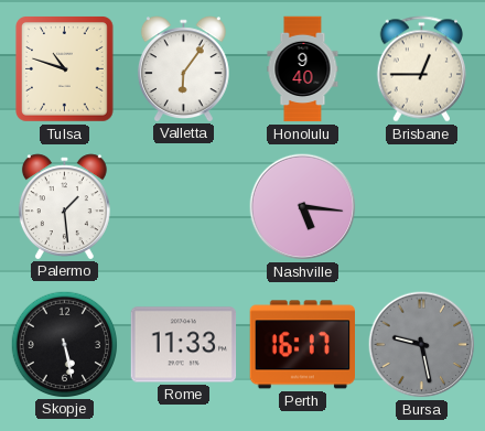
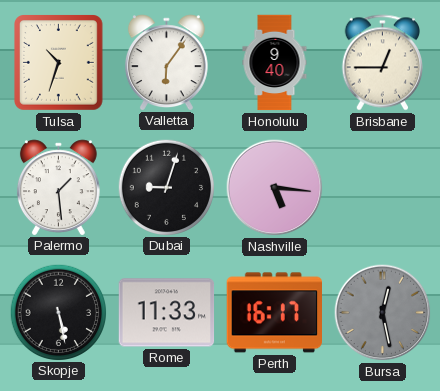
Tulsa: 10:48 -> 10:33 (59, 63)
Dubai: none -> 9:03 (166, 187)
Bursa: 9:28 -> 12:28 (383, 313)
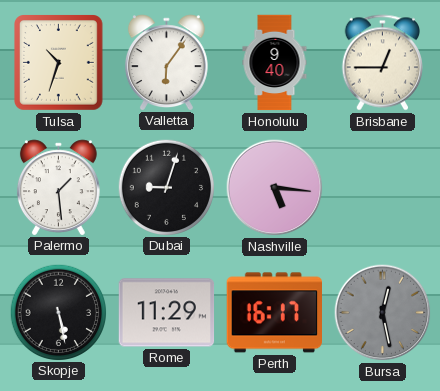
Rome: 11:33 -> 11:29 (167, 313)
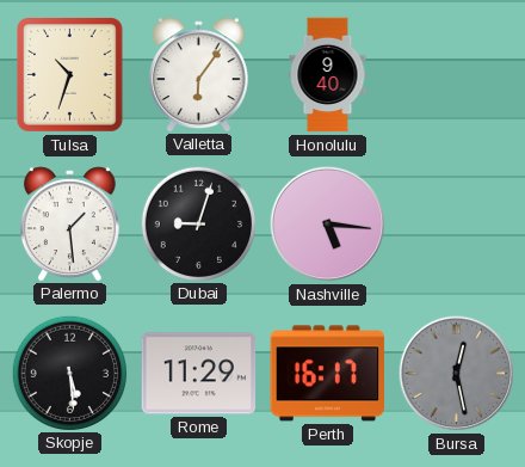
Brisbane: 12:45 -> none (382, 63)
Skopje: 5:28 -> 5:29 (69, 373)
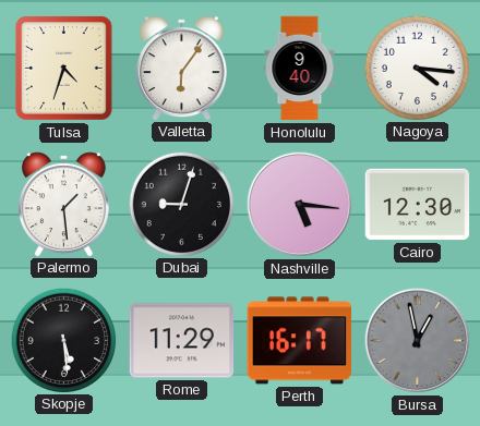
Tulsa: 10:33 -> 4:33 (64, 69)
Nagoya: none -> 4:16 (417, 68)
Cairo: none -> 12:30 (418, 205)
Bursa: 12:28 -> 12:58 (418, 341)
